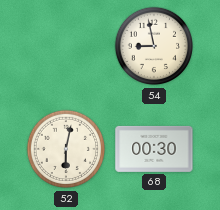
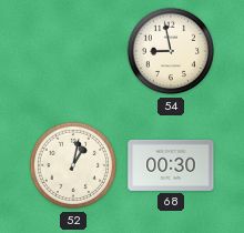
52: 6:02 -> 1:02 (73, 165)
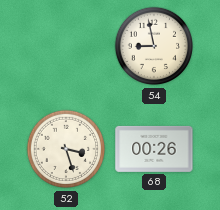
52: 1:02 -> 3:27 (66, 149)
68: 00:30 -> 00:26 (154, 149)
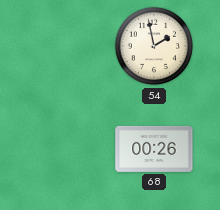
54: 8:58 -> 1:58 (154, 46)
52: 3:27 -> none (66, 149)
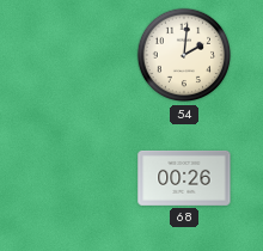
54: 1:58 -> 2:01 (184, 55)
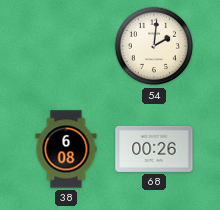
38: none -> 6:08 (66, 149)
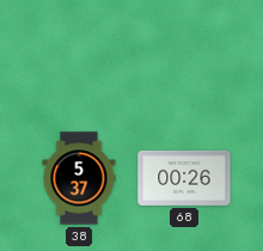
54: 2:01 -> none (154, 46)
38: 6:08 -> 5:37 (79, 178)
